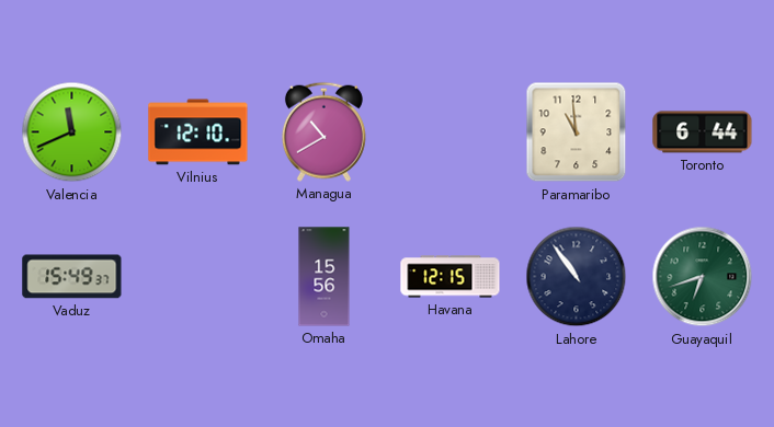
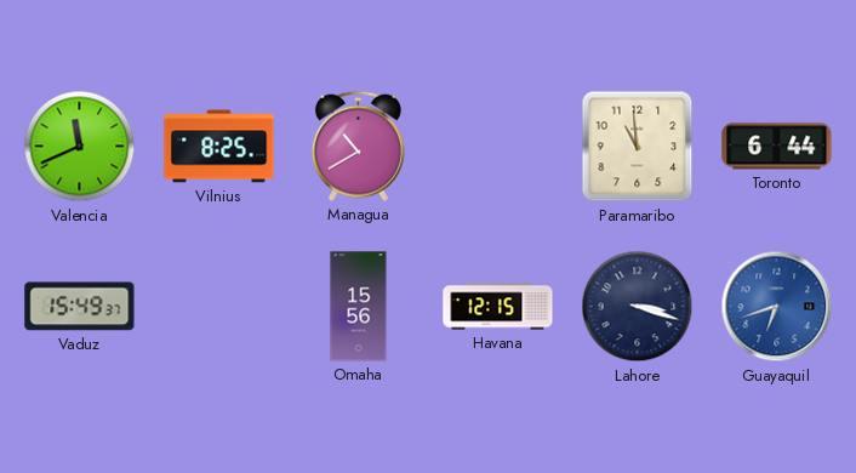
Vilnius: 12:10 -> 8:25 (219, 147)
Lahore: 10:54 -> 3:18 (638, 307)
Guayaquil dial: green -> blue (777, 307)
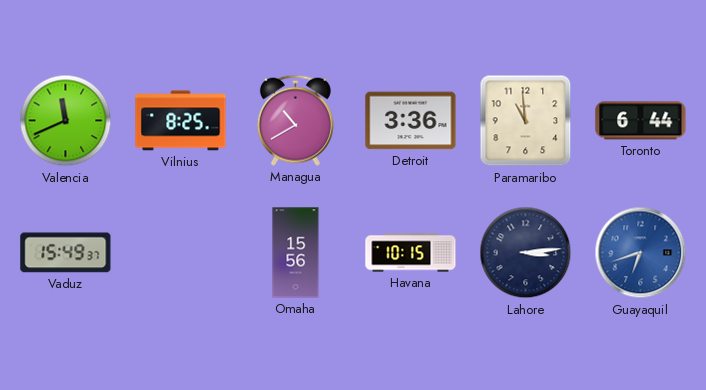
Detroit: none -> 3:36 (411, 121)
Havana: 12:15 -> 10:15 (411, 253)
Lahore: 3:18 -> 3:14 (526, 253)
